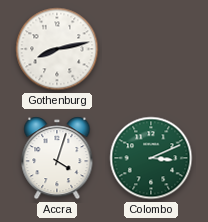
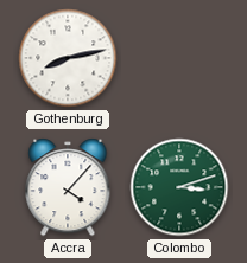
Accra: 4:03 -> 4:07 (68, 187)
Colombo: 3:11 -> 3:12 (179, 187)
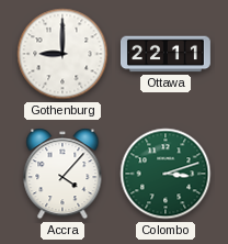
Gothenburg: 8:13 -> 9:00 (62, 54)
Ottawa: none -> 22:11 (167, 54)
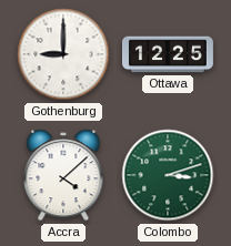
Ottawa: 22:11 -> 12:25 (169, 54)
Accra: 4:07 -> 4:08 (63, 175)
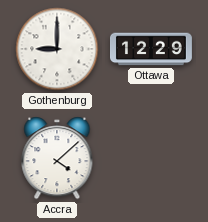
Ottawa: 12:25 -> 12:29 (152, 49)
Colombo: 3:12 -> none (168, 175)
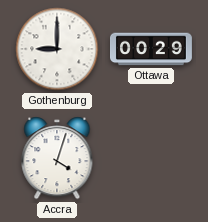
Ottawa: 12:29 -> 00:29 (152, 49)
Accra: 4:08 -> 4:03 (57, 158)
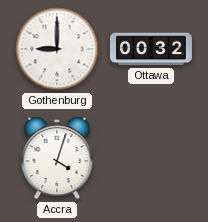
Ottawa: 00:29 -> 00:32 (152, 49)
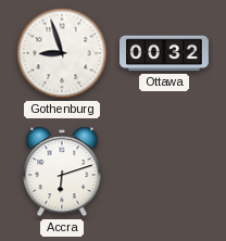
Gothenburg: 9:00 -> 8:57 (62, 53)
Accra: 4:03 -> 6:12 (62, 172)
